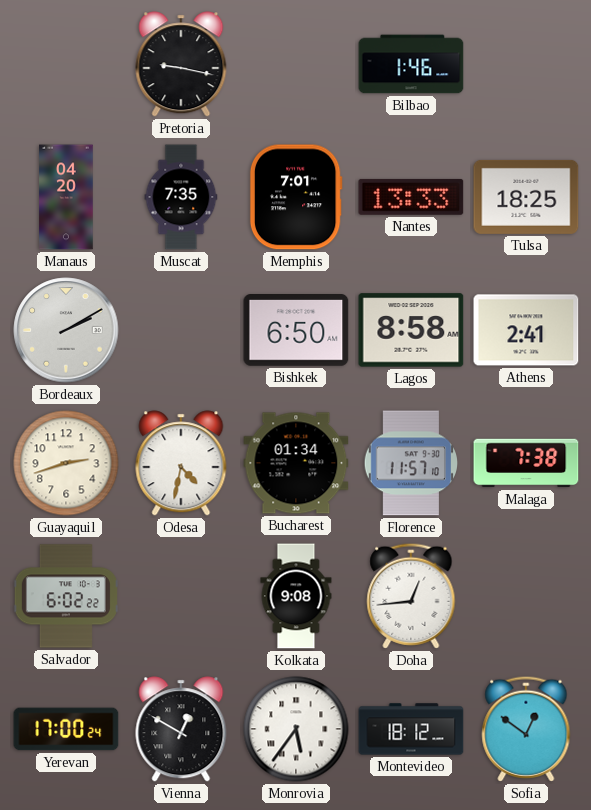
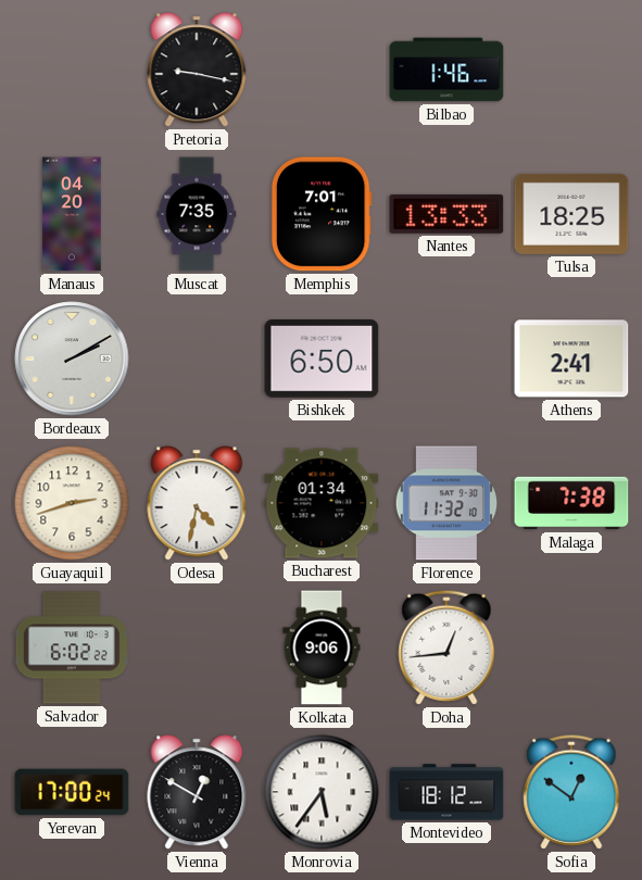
Lagos: 8:58 -> none (411, 330)
Florence: 11:57 -> 11:32 (446, 503)
Kolkata: 9:08 -> 9:06 (322, 648)
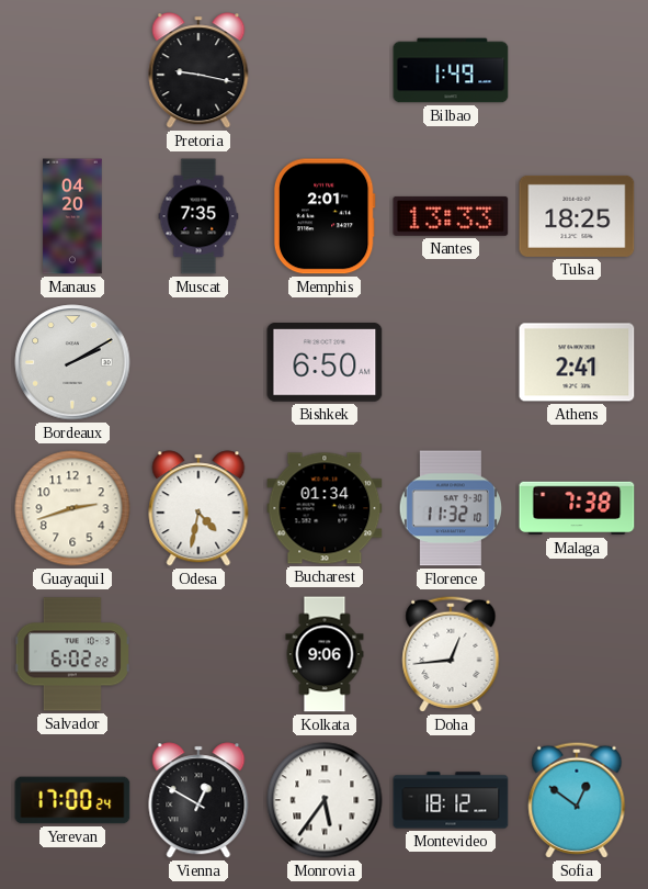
Bilbao: 1:46 -> 1:49 (451, 70)
Memphis: 7:01 -> 2:01 (325, 216)
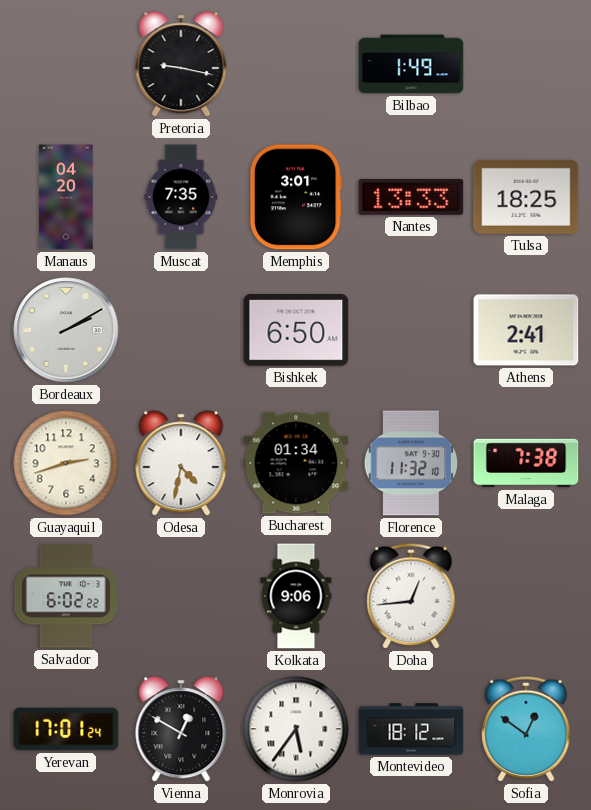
Memphis: 2:01 -> 3:01 (296, 197)
Yerevan: 17:00 -> 17:01 (66, 729)
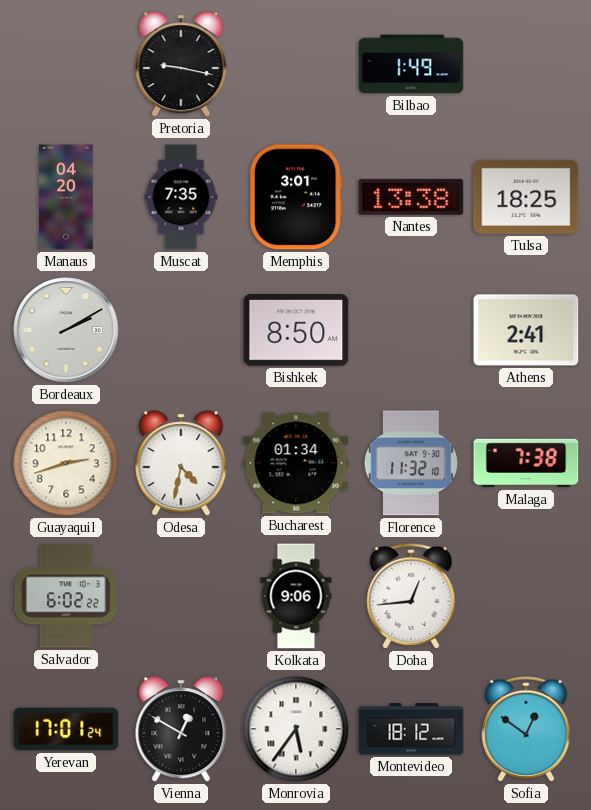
Nantes: 13:33 -> 13:38 (411, 197)
Bishkek: 6:50 -> 8:50 (296, 331)
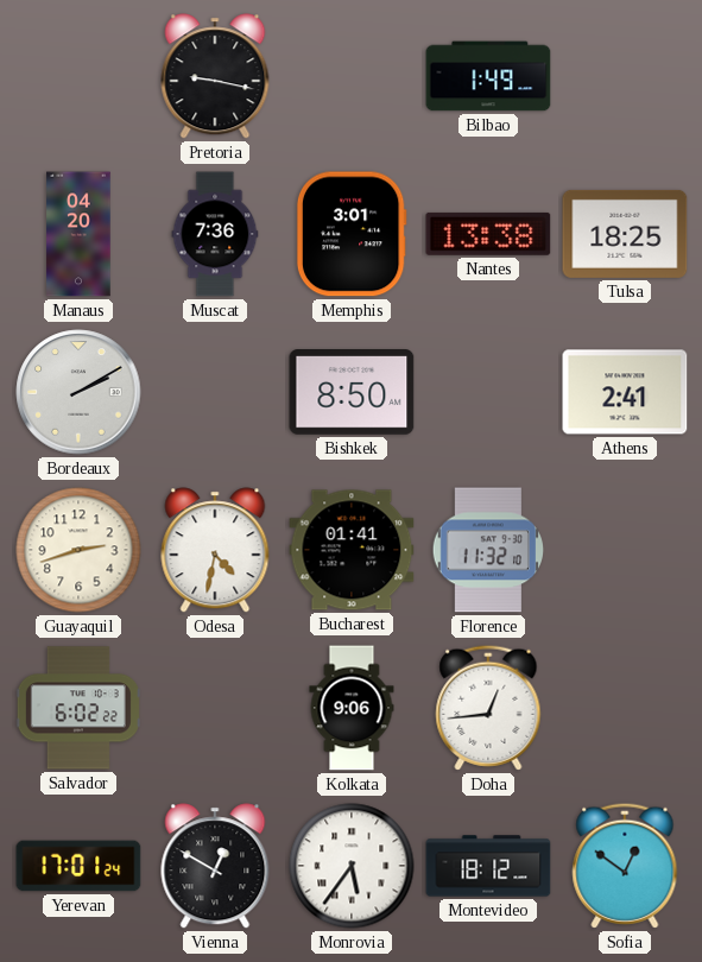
Muscat: 7:35 -> 7:36 (215, 234)
Bucharest: 01:34 -> 01:41 (352, 550)
Malaga: 7:38 -> none (526, 463)
